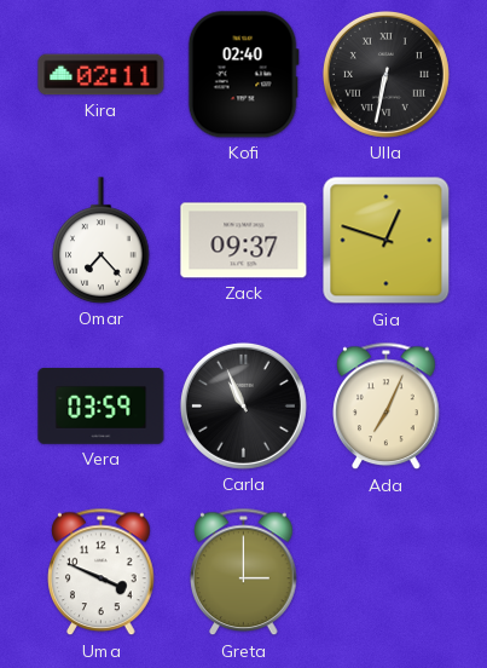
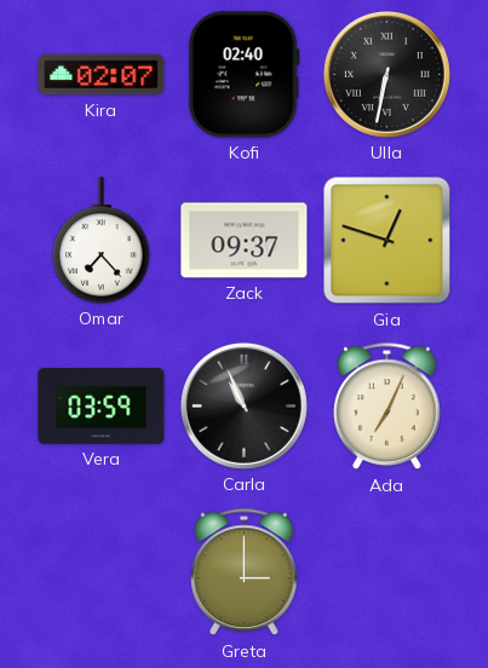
Kira: 02:11 -> 02:07 (102, 75)
Uma: 3:49 -> none (102, 572)
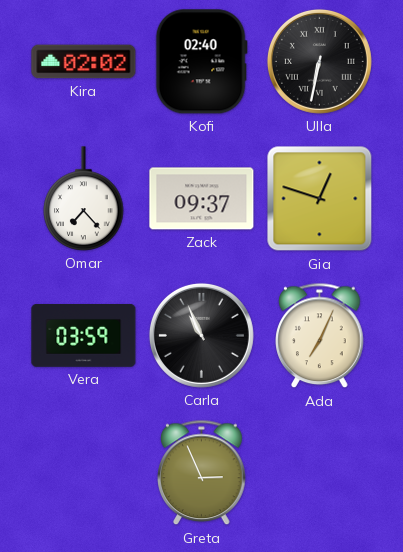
Kira: 02:07 -> 02:02 (84, 62)
Greta: 3:00 -> 2:56 (202, 473)
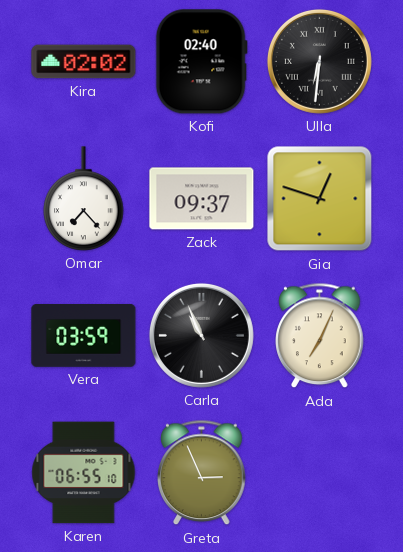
Ulla: 6:32 -> 6:31 (319, 61)
Karen: none -> 06:55 (84, 473)
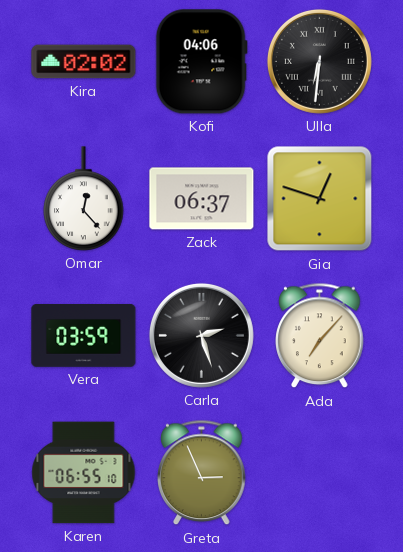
Kofi: 02:40 -> 04:06 (201, 62)
Omar: 7:23 -> 12:23 (84, 199)
Zack: 09:37 -> 06:37 (202, 199)
Carla: 10:56 -> 2:27 (201, 335)
Ada: 7:04 -> 7:07 (320, 336)
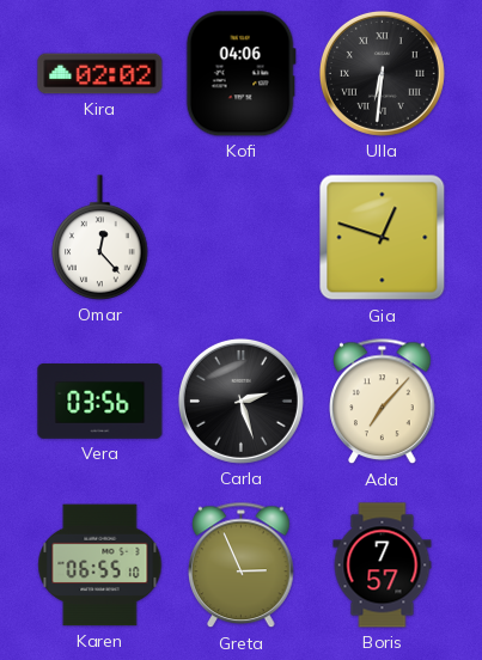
Zack: 06:37 -> none (202, 199)
Vera: 03:59 -> 03:56 (100, 402)
Boris: none -> 7:57 (383, 566)
